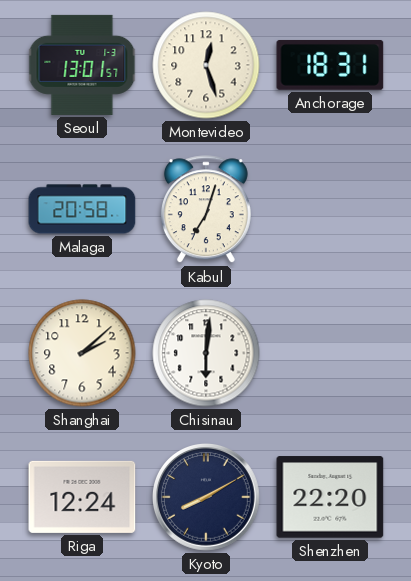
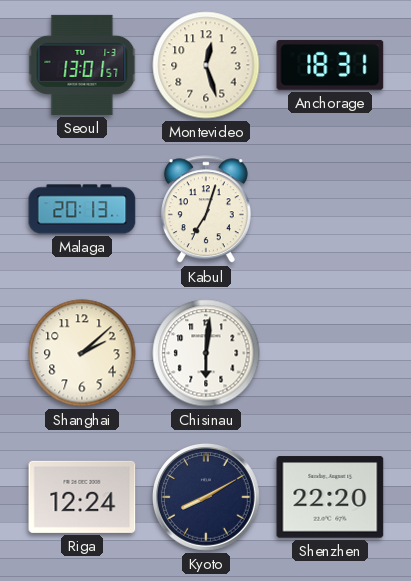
Malaga: 20:58 -> 20:13 (82, 209)
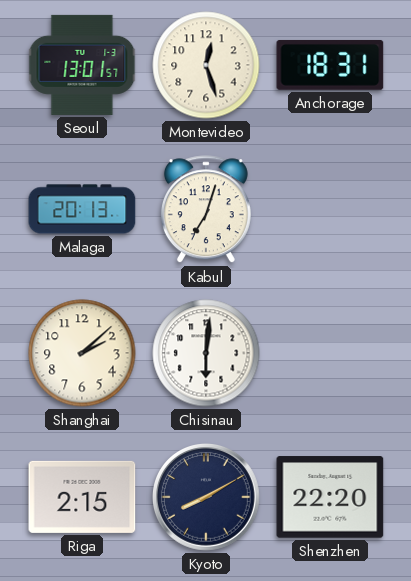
Riga: 12:24 -> 2:15 (82, 497)
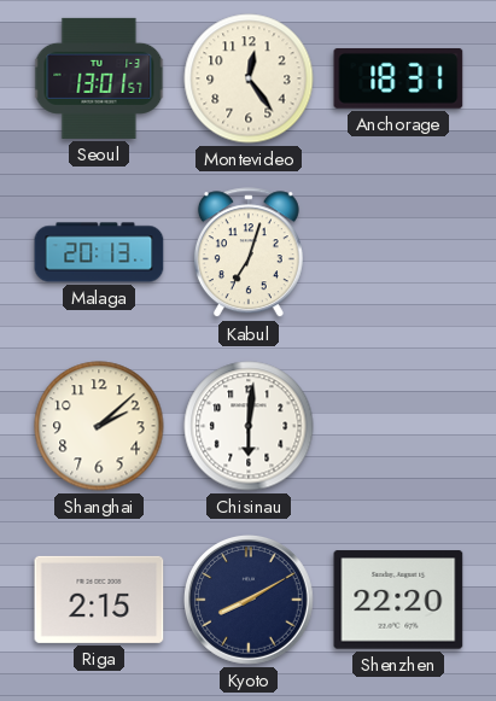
Montevideo: 12:27 -> 12:24 (249, 78)
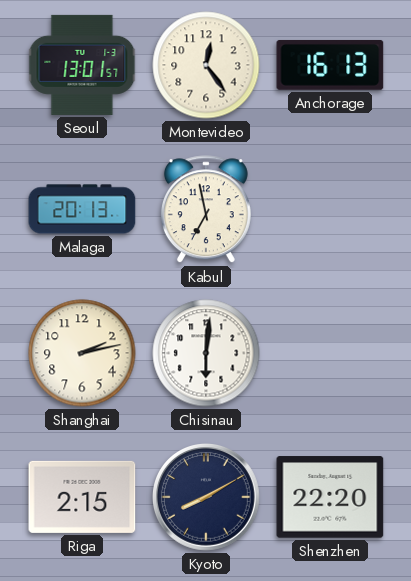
Anchorage: 18:31 -> 16:13 (330, 65)
Kabul: 7:03 -> 6:58 (206, 210)
Shanghai: 2:08 -> 2:13 (82, 353)
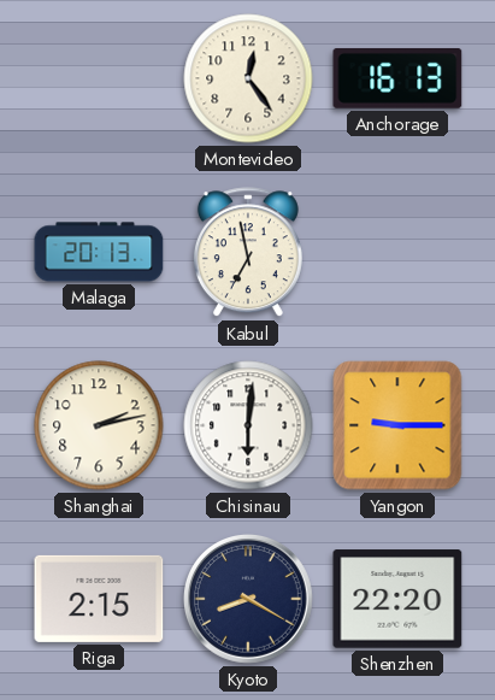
Seoul: 13:01 -> none (82, 65)
Yangon: none -> 9:15 (397, 425)
Kyoto: 8:10 -> 8:20 (249, 600)
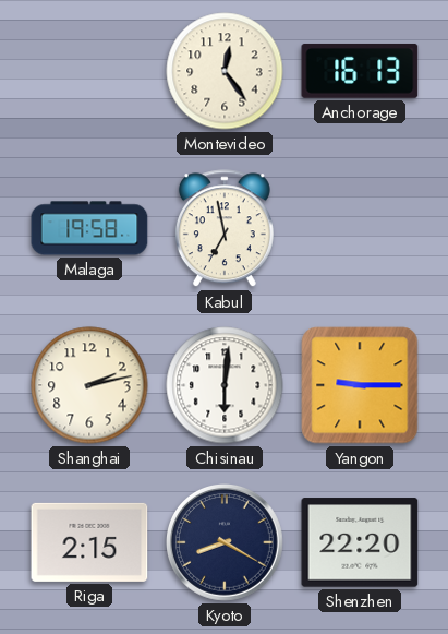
Malaga: 20:13 -> 19:58 (89, 228)
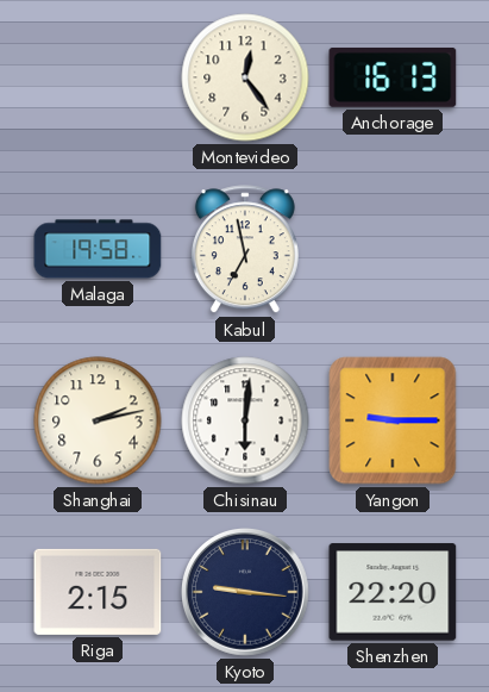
Kyoto: 8:20 -> 9:16 (246, 593)
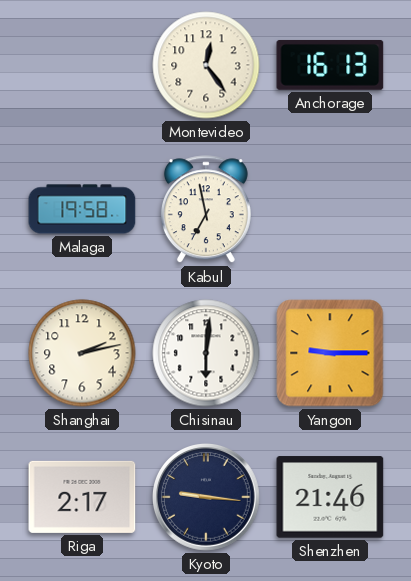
Riga: 2:15 -> 2:17 (82, 497)
Shenzhen: 22:20 -> 21:46 (330, 497)
